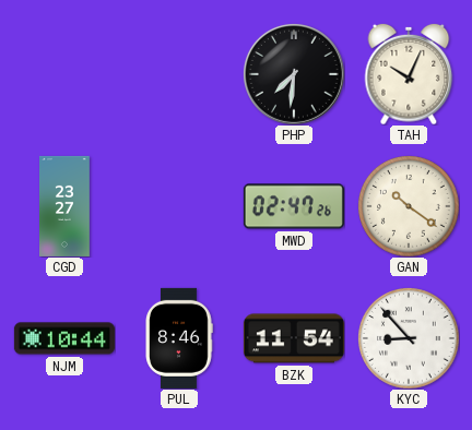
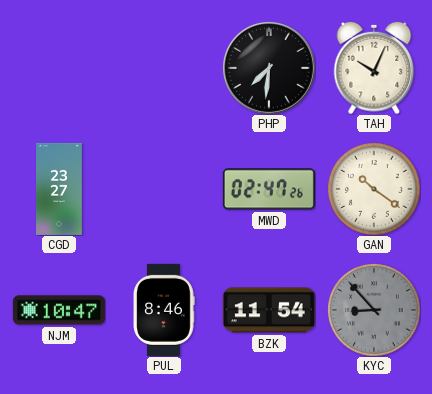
NJM: 10:44 -> 10:47 (59, 310)
KYC dial: white -> grey (374, 310)
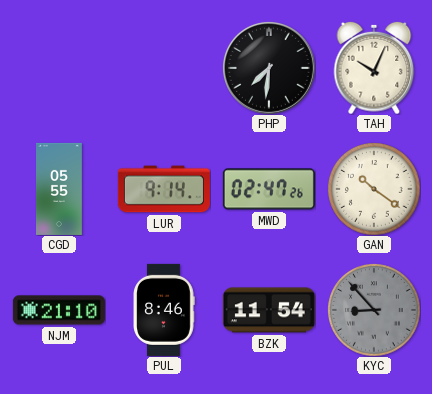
CGD: 23:27 -> 05:55 (60, 189)
LUR: none -> 9:14 (164, 189)
NJM: 10:47 -> 21:10 (59, 310)
